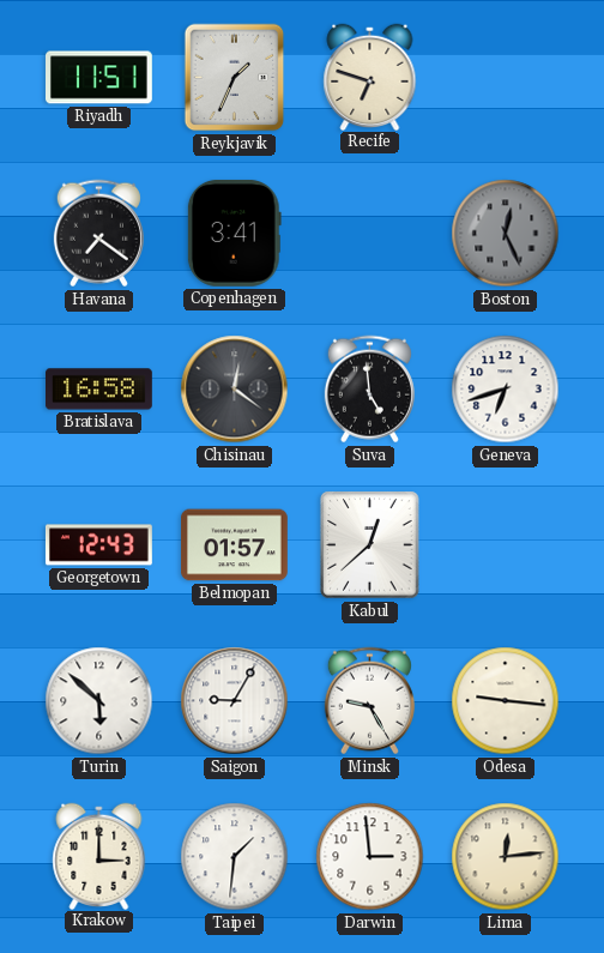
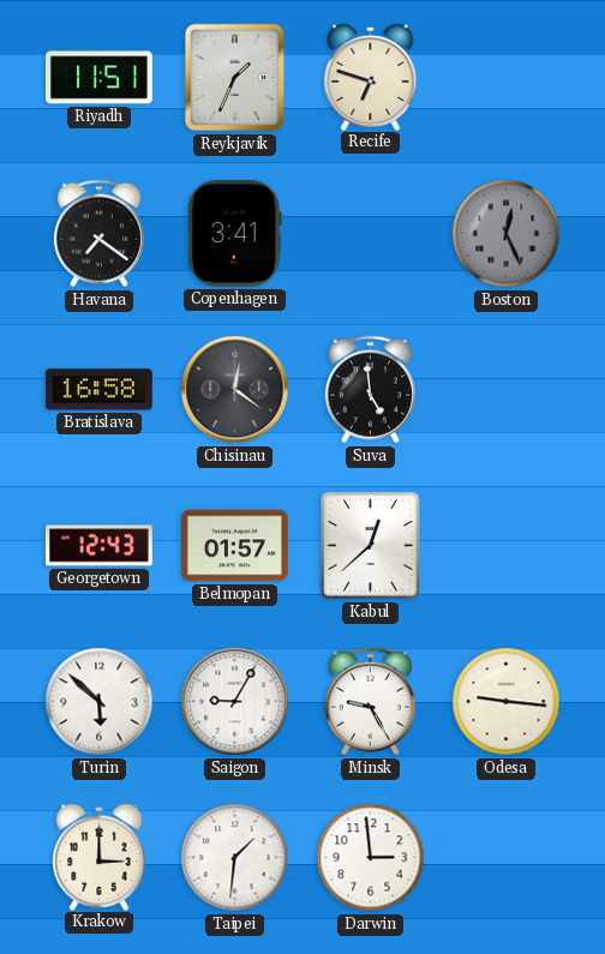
Geneva: 6:42 -> none (506, 390)
Lima: 12:14 -> none (506, 857)
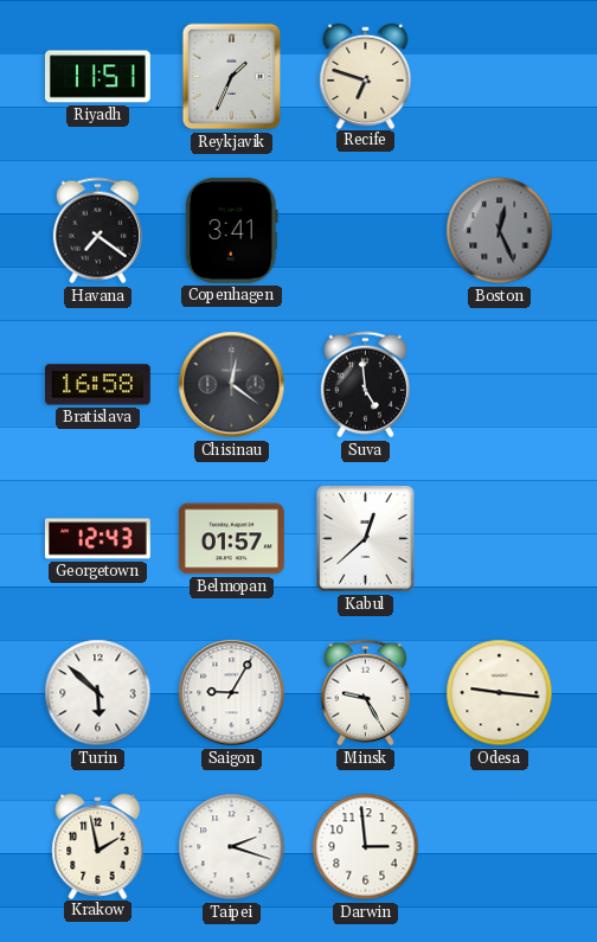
Krakow: 3:00 -> 1:58 (98, 846)
Taipei: 1:31 -> 2:18 (232, 847)
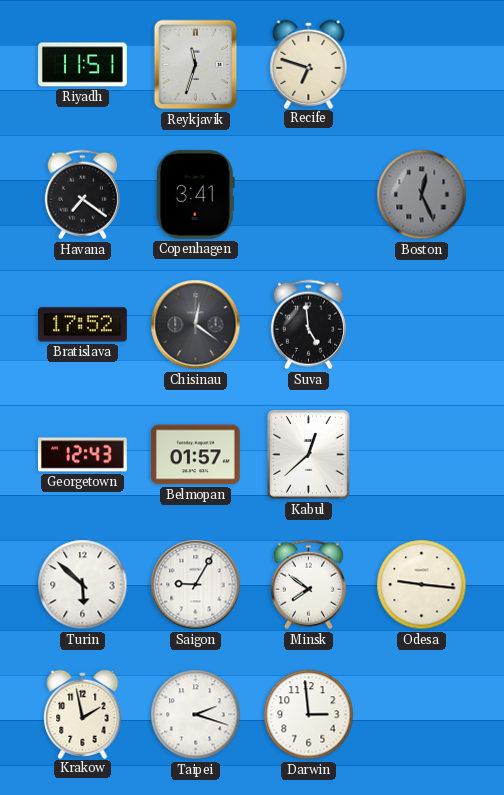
Reykjavik: 1:34 -> 11:33 (196, 65)
Bratislava: 16:58 -> 17:52 (83, 325)
Minsk: 9:25 -> 7:51 (308, 585)
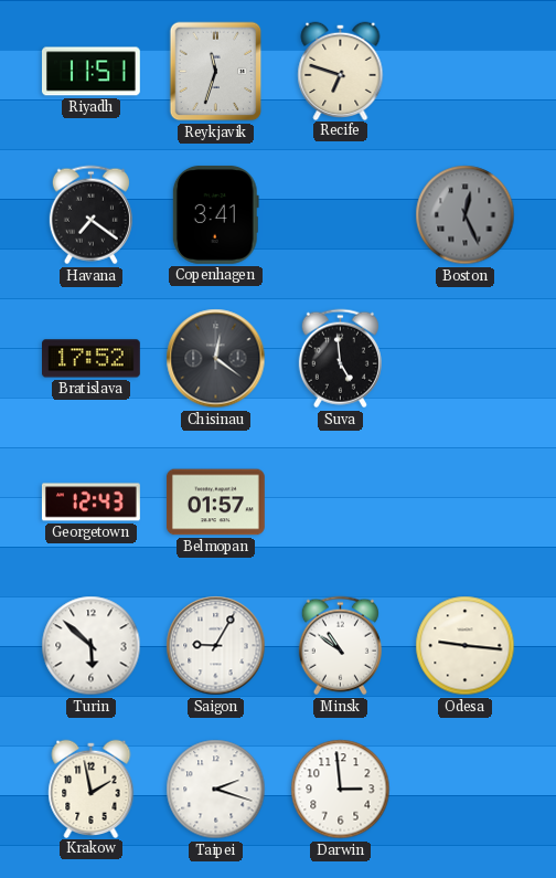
Kabul: 12:38 -> none (309, 455)
Minsk: 7:51 -> 10:51 (340, 646)
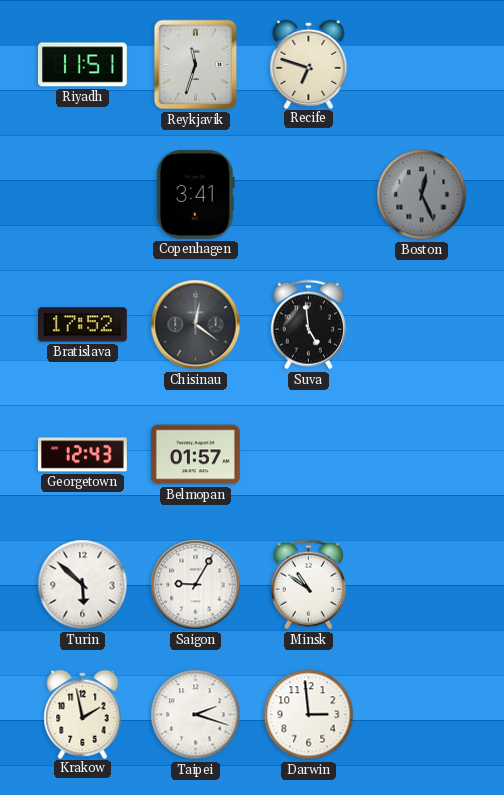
Havana: 7:21 -> none (90, 215)
Odesa: 9:16 -> none (466, 646)
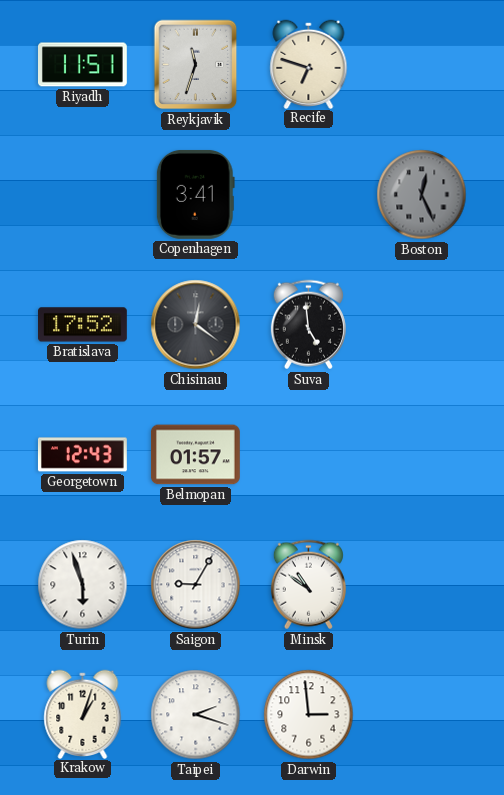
Turin: 5:52 -> 5:57 (83, 585)
Krakow: 1:58 -> 1:03 (83, 714)
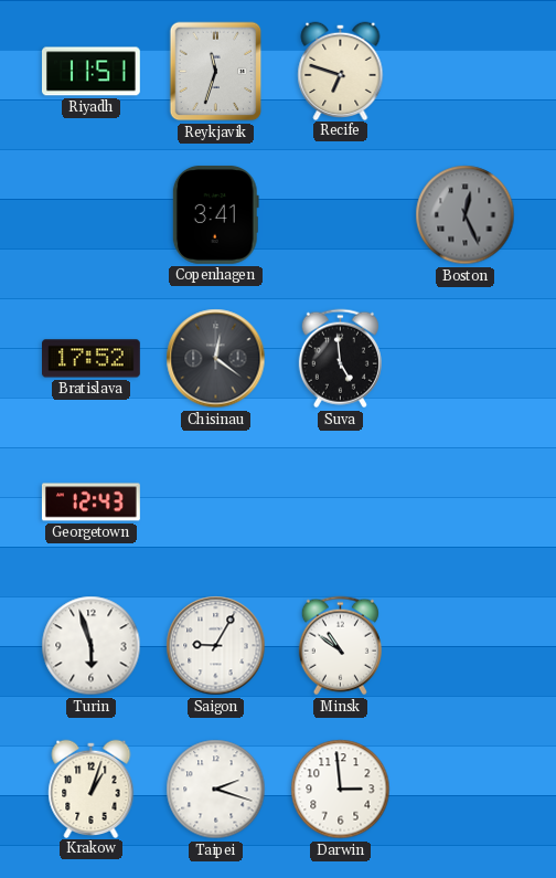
Belmopan: 01:57 -> none (195, 455)
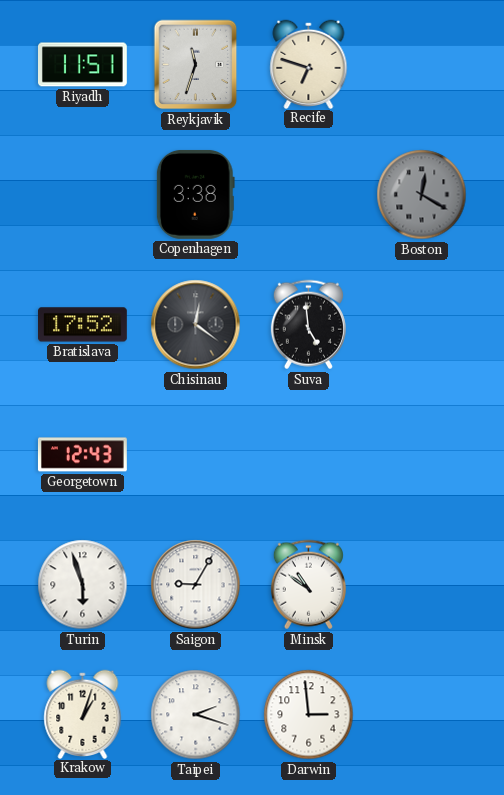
Copenhagen: 3:41 -> 3:38 (195, 194)
Boston: 12:26 -> 12:20 (422, 195)
